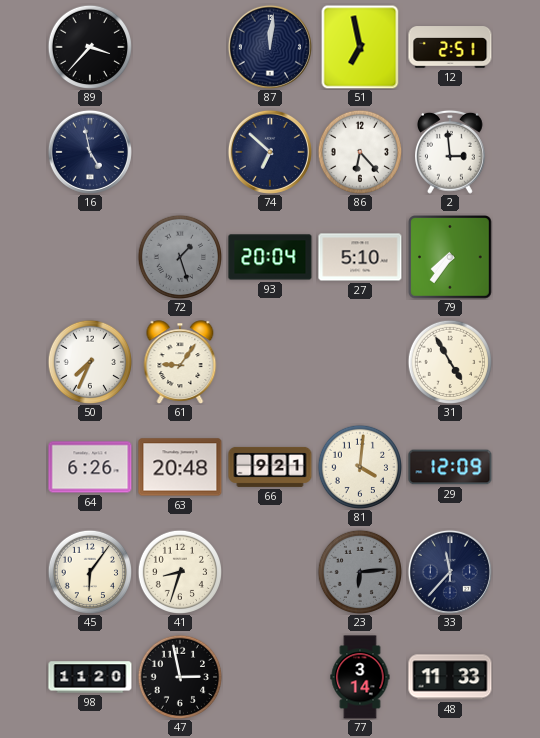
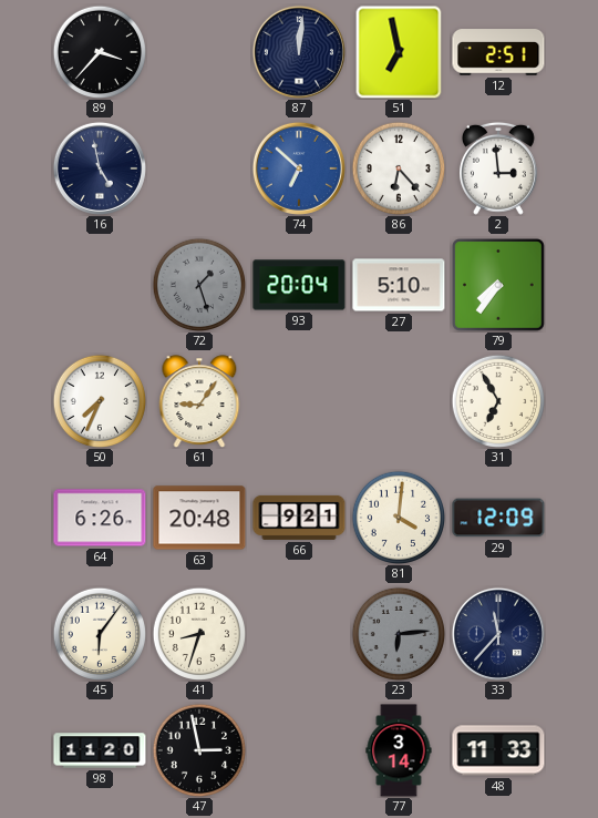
74 dial: navy -> blue (299, 168)
31: 4:55 -> 6:55 (497, 400)
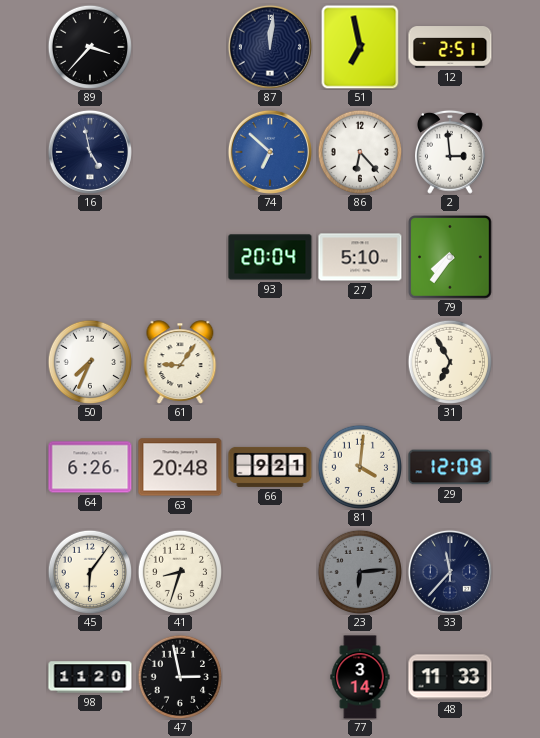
72: 1:27 -> none (198, 284)
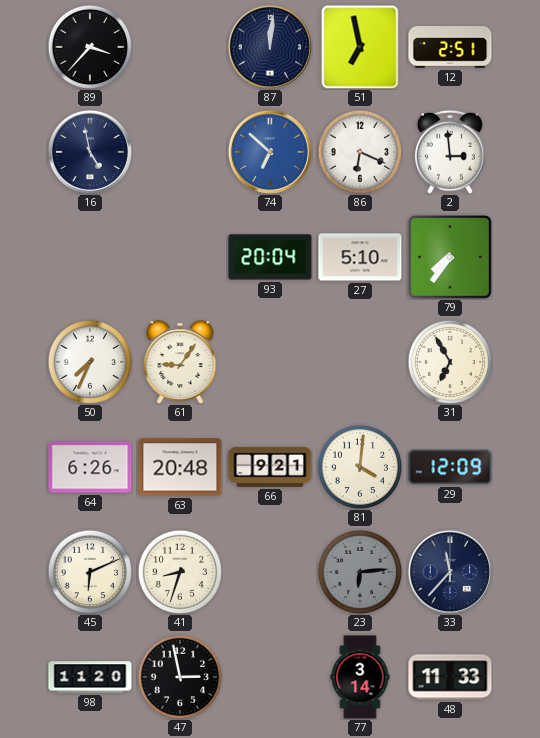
86: 6:23 -> 6:19 (359, 151)
45: 6:06 -> 6:11 (89, 571)
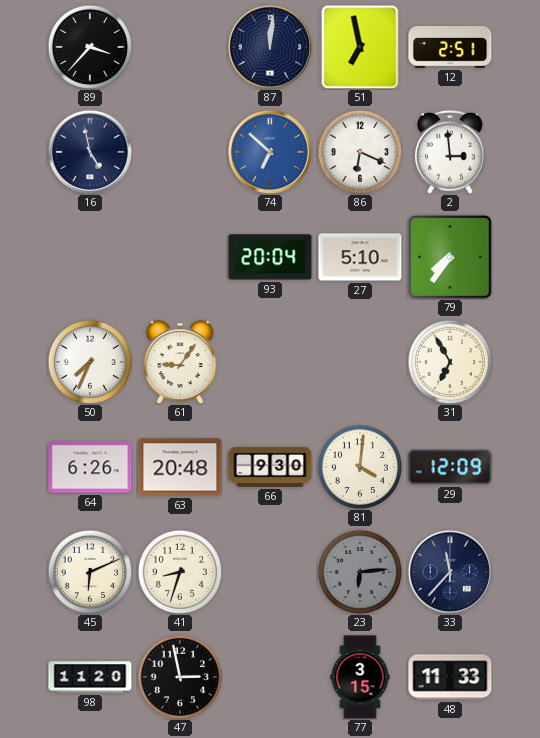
66: 9:21 -> 9:30 (270, 467)
77: 3:14 -> 3:15 (360, 677)
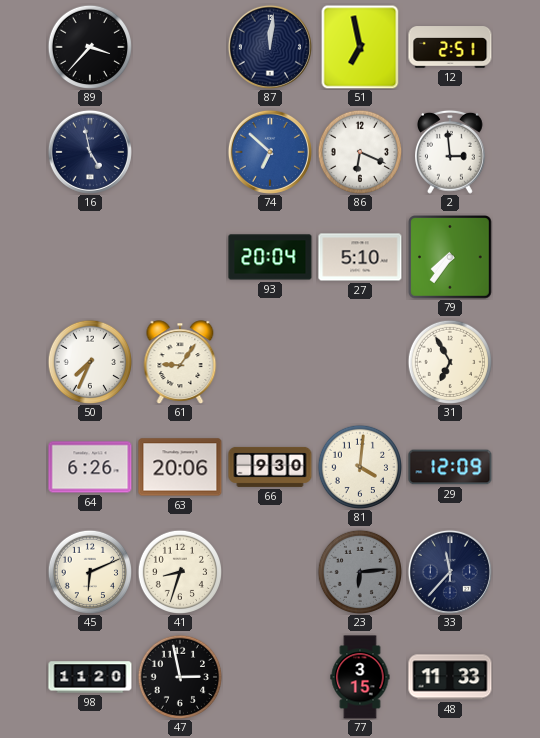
63: 20:48 -> 20:06 (180, 467)
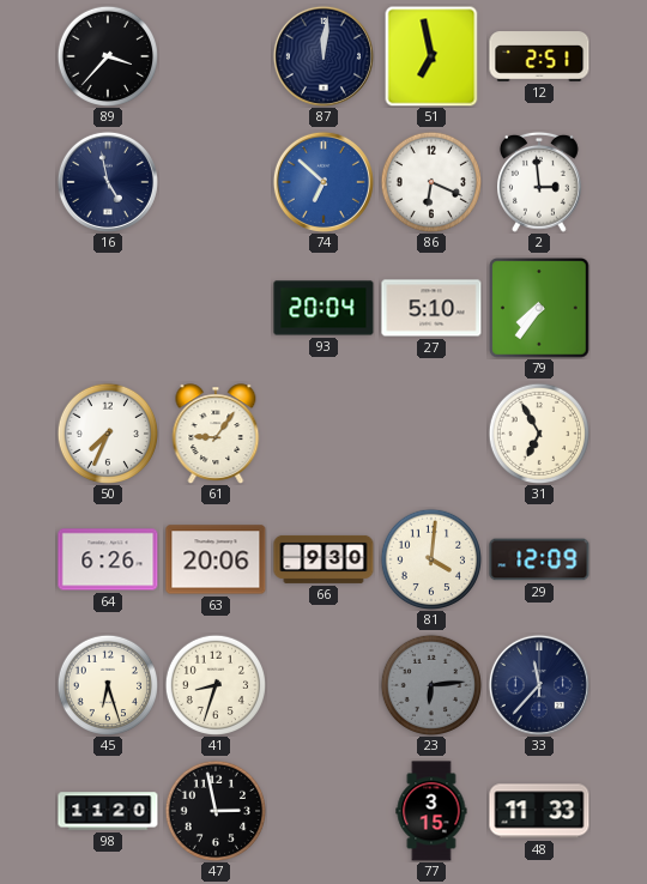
45: 6:11 -> 6:27 (107, 684)
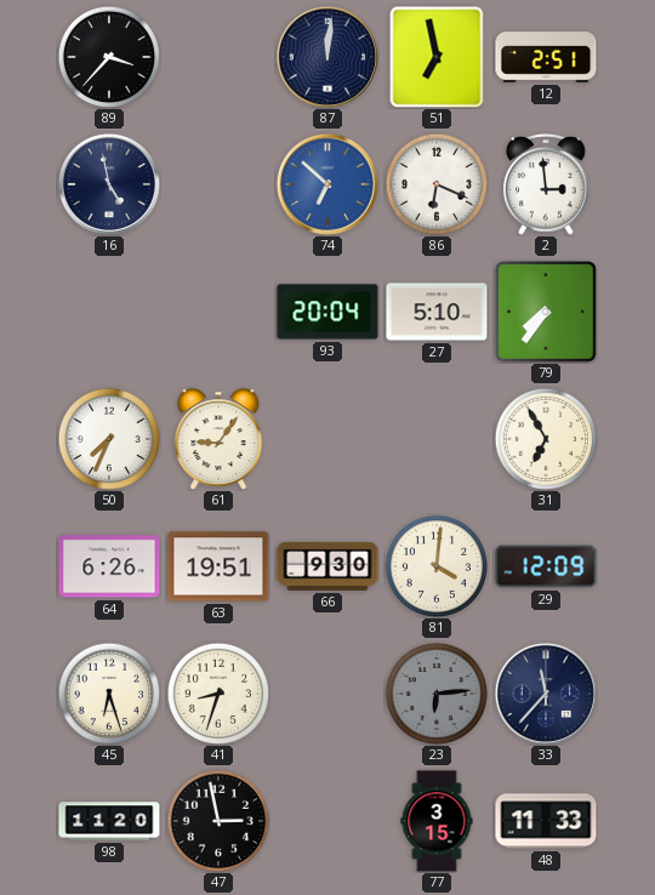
63: 20:06 -> 19:51 (218, 566)
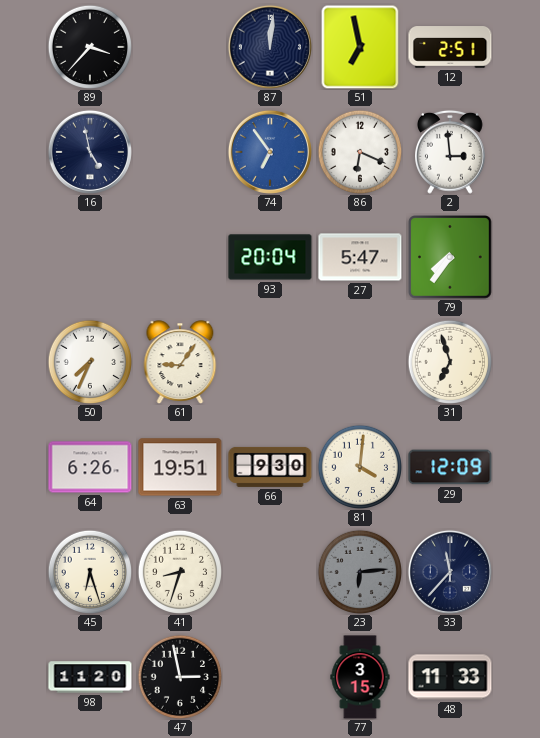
74: 6:52 -> 6:54 (270, 152)
27: 5:10 -> 5:47 (360, 257)
31: 6:55 -> 6:57 (449, 361)
